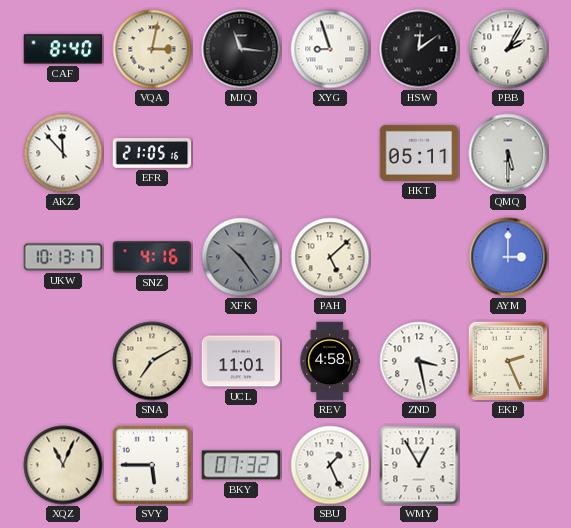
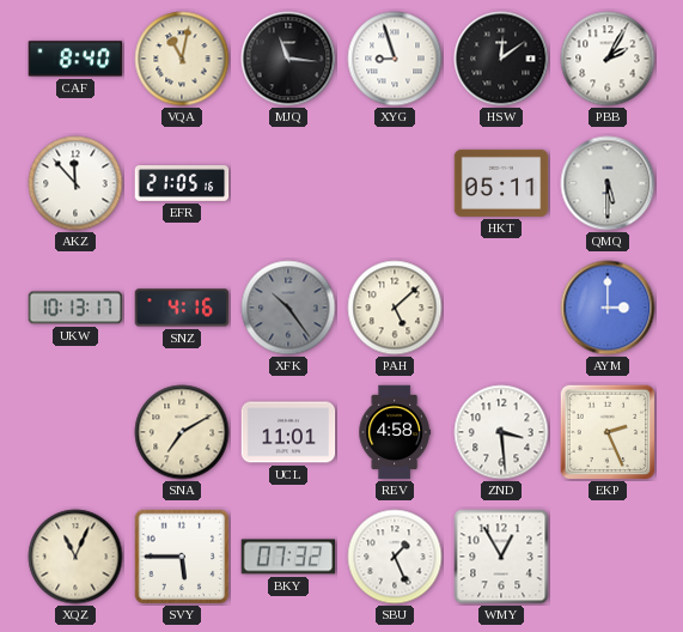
VQA: 3:02 -> 11:02 (182, 59)
ZND: 3:28 -> 3:29 (501, 432)
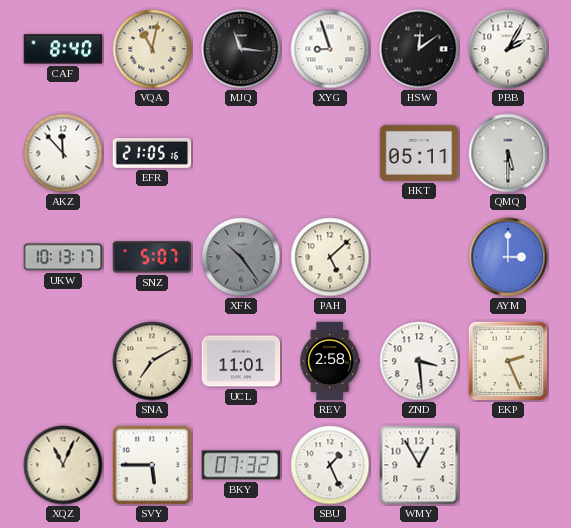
SNZ: 4:16 -> 5:07 (152, 257)
REV: 4:58 -> 2:58 (330, 361)
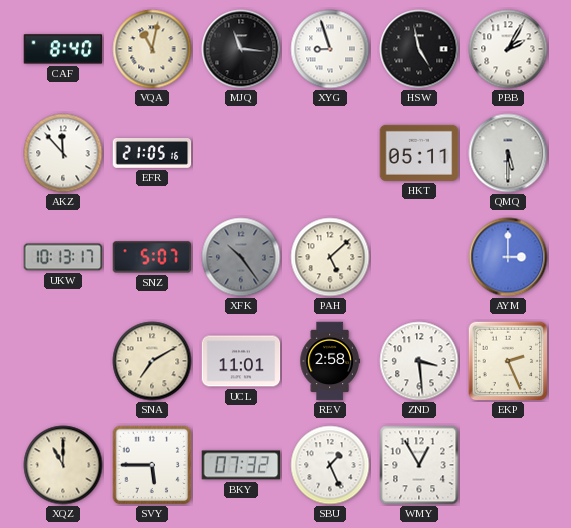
HSW: 12:09 -> 4:58 (419, 49)
XQZ: 11:04 -> 11:00 (63, 465)
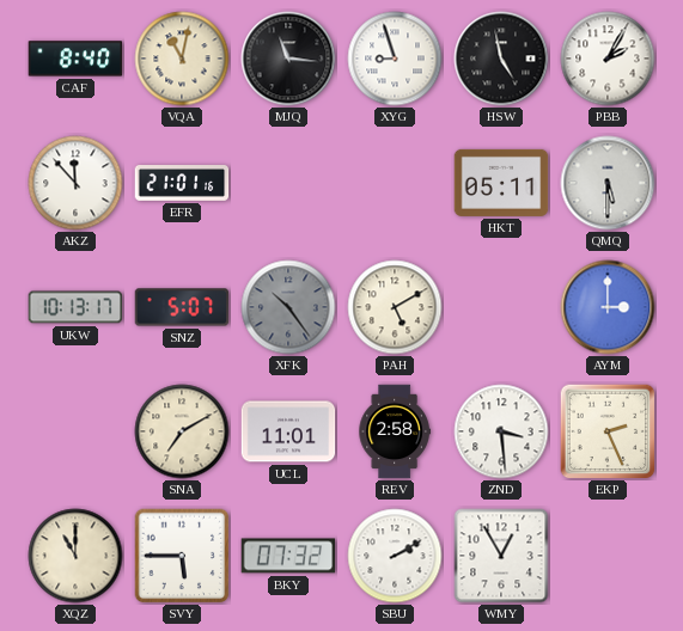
EFR: 21:05 -> 21:01 (182, 184)
PAH: 5:08 -> 5:10 (395, 307)
SBU: 1:26 -> 2:10 (395, 556)
